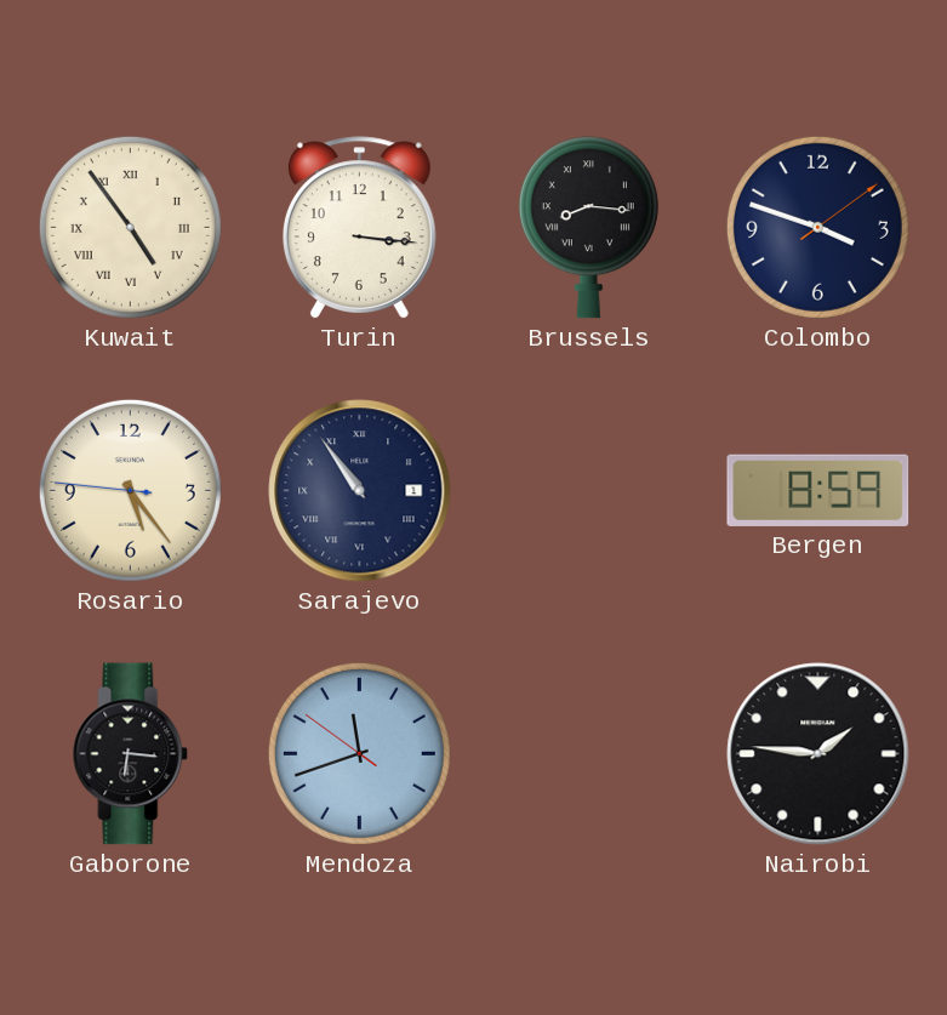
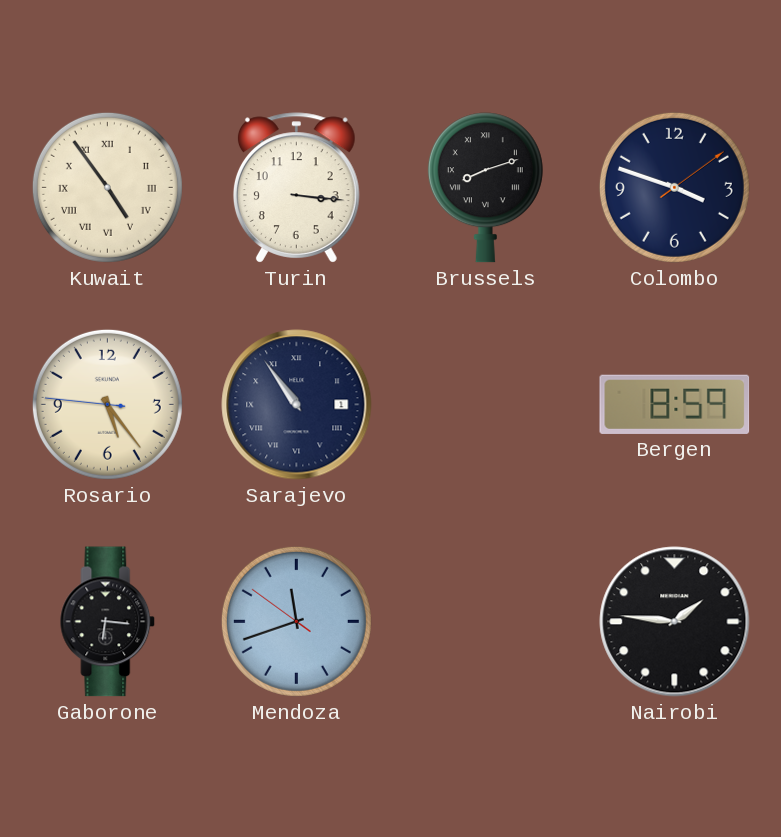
Brussels: 8:16 -> 8:12 (485, 188)
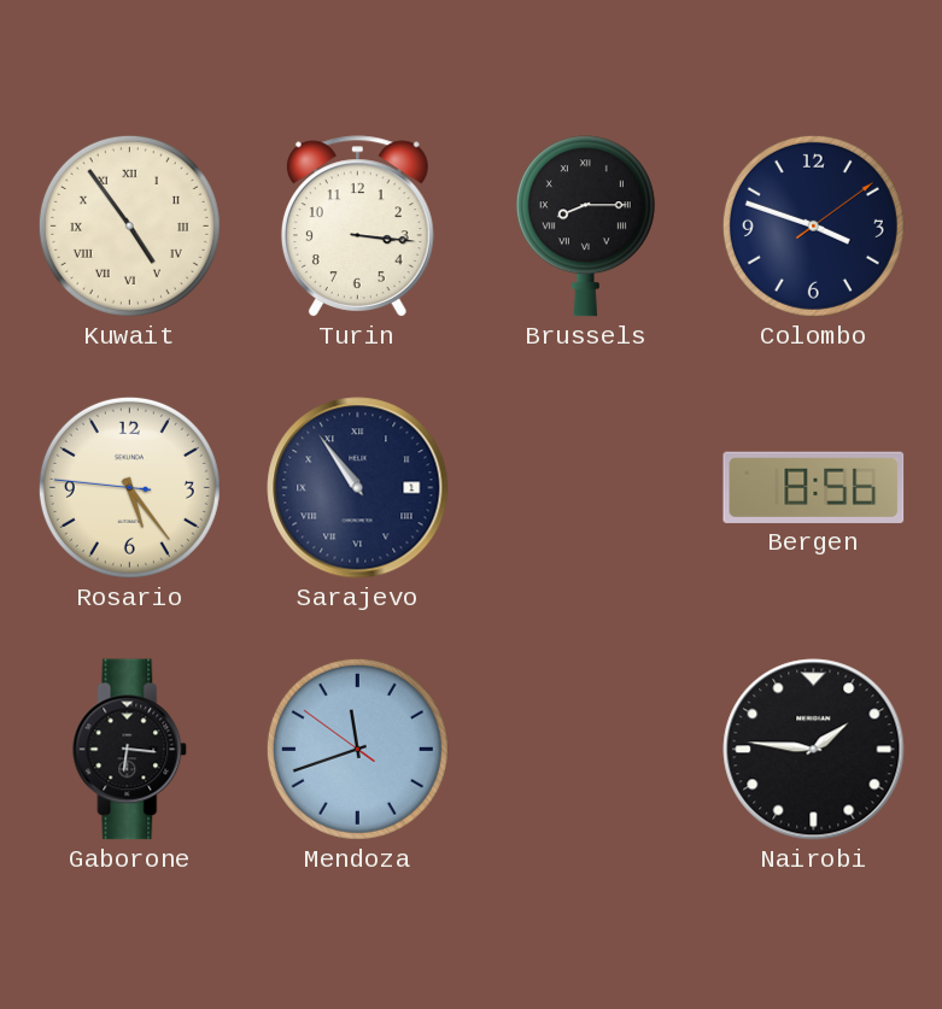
Brussels: 8:12 -> 8:15 (585, 227)
Bergen: 8:59 -> 8:56 (814, 487)
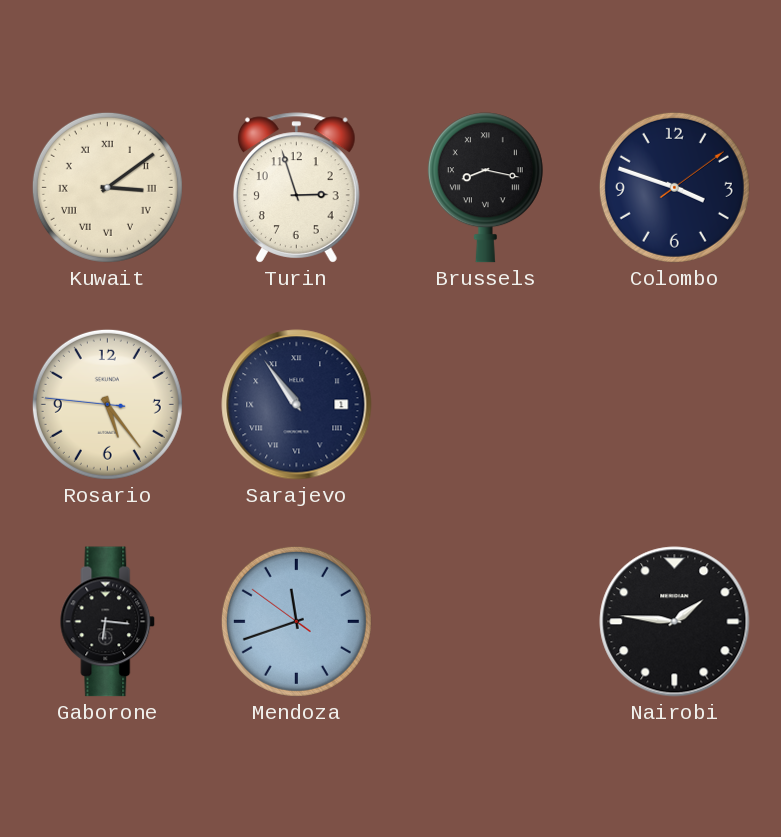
Kuwait: 4:54 -> 3:09 (107, 187)
Turin: 3:16 -> 2:57 (296, 188)
Brussels: 8:15 -> 8:17 (485, 188)
Bergen: 8:56 -> none (814, 487)
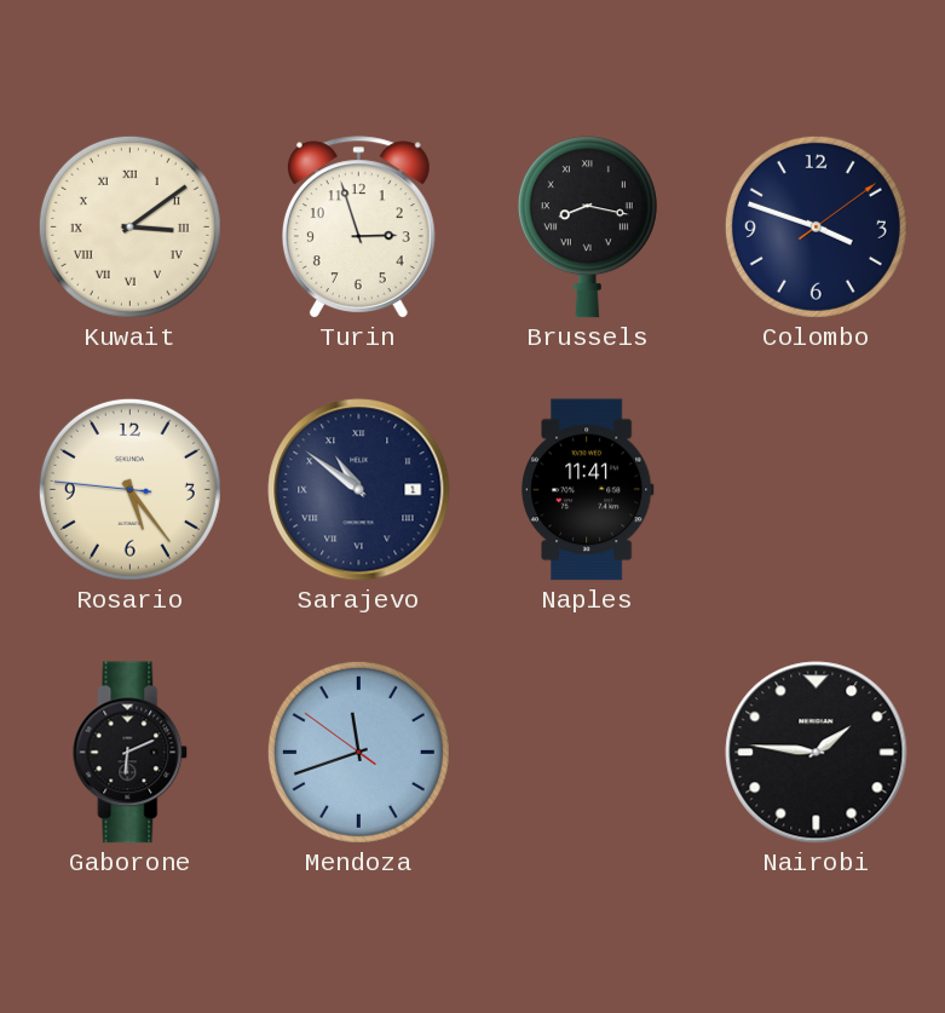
Sarajevo: 10:54 -> 10:51 (359, 490)
Naples: none -> 11:41 (587, 490)
Gaborone: 6:16 -> 6:11 (131, 753)
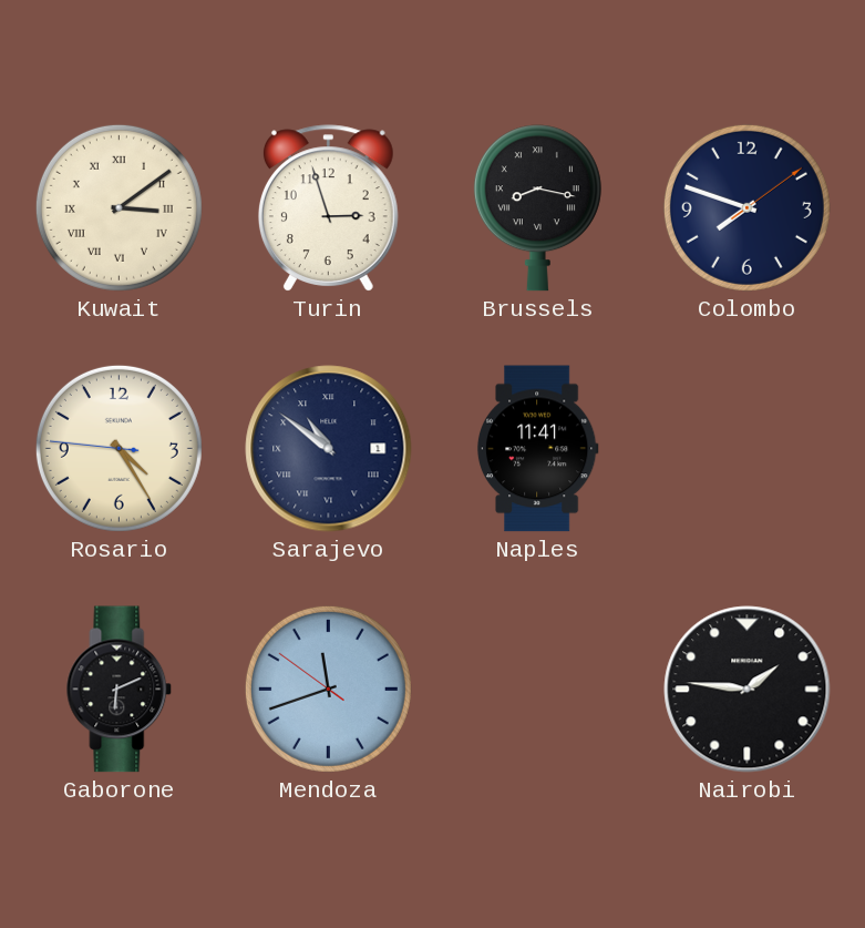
Colombo: 3:48 -> 7:48 (746, 207)
Rosario: 5:23 -> 4:24 (119, 448)
